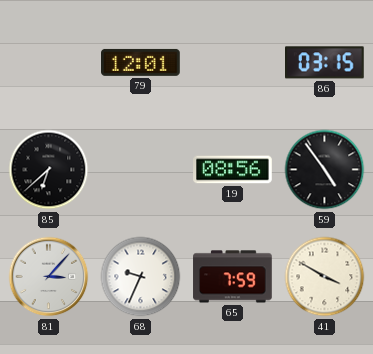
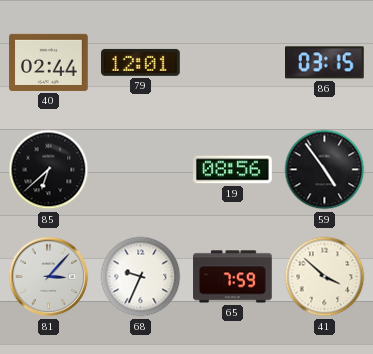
40: none -> 02:44 (49, 62)
41: 3:50 -> 3:52 (325, 277)
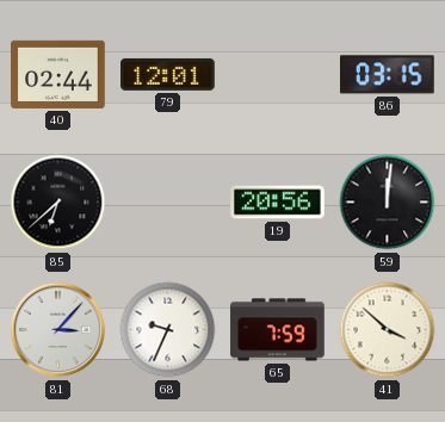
19: 08:56 -> 20:56 (278, 203)
59: 4:54 -> 12:01 (388, 203)
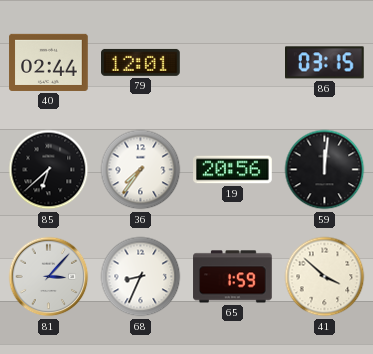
36: none -> 7:36 (141, 170)
68: 9:34 -> 8:34 (141, 277)
65: 7:59 -> 1:59 (233, 277)
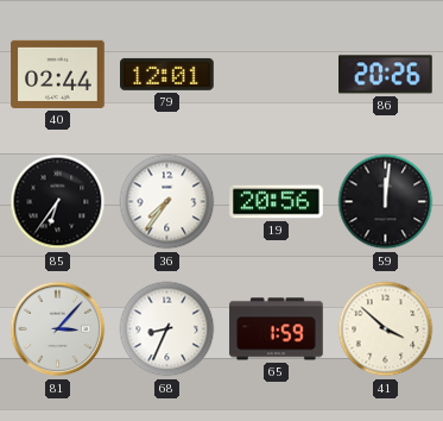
86: 03:15 -> 20:26 (386, 75)
85: 6:38 -> 6:36 (58, 202)
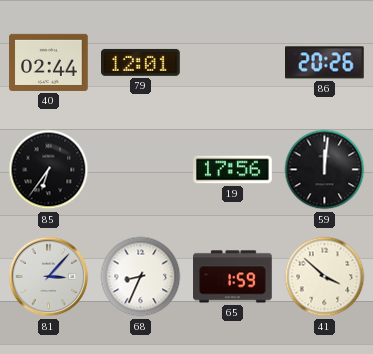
36: 7:36 -> none (167, 202)
19: 20:56 -> 17:56 (233, 170)
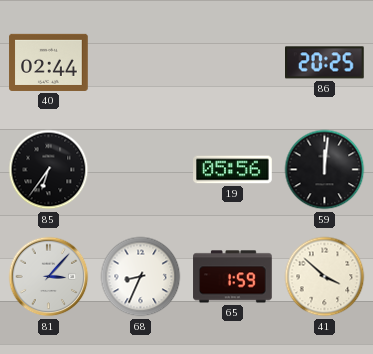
79: 12:01 -> none (141, 62)
86: 20:26 -> 20:25 (325, 63)
19: 17:56 -> 05:56 (233, 170)
